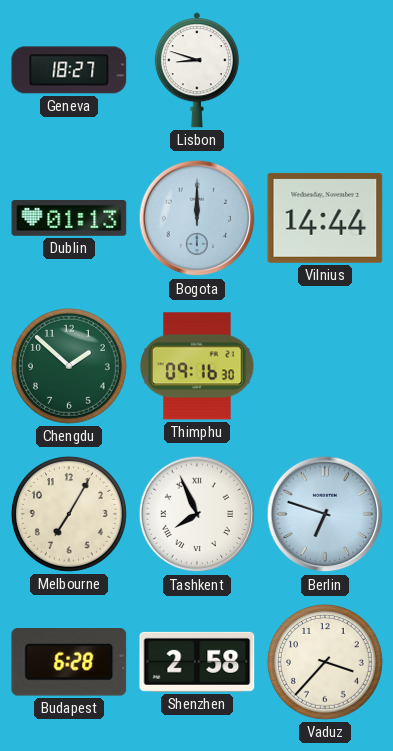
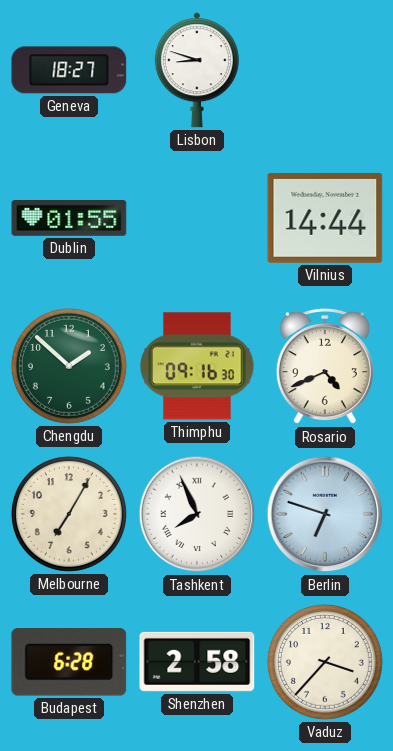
Dublin: 01:13 -> 01:55 (69, 219)
Bogota: 12:00 -> none (197, 218)
Rosario: none -> 4:41 (325, 366)
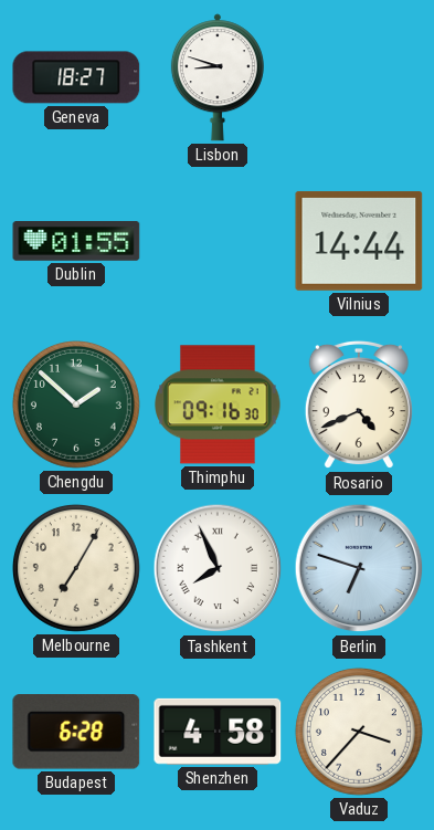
Shenzhen: 2:58 -> 4:58 (218, 732)
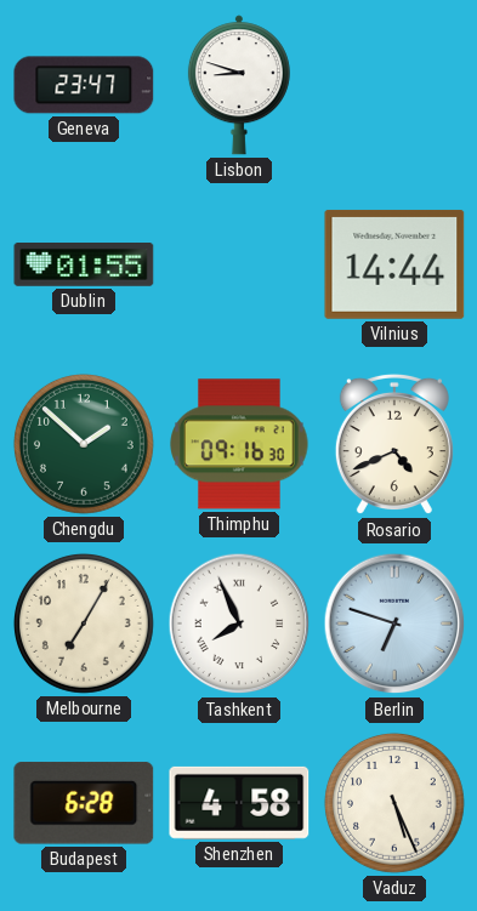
Geneva: 18:27 -> 23:47 (84, 85)
Vaduz: 3:37 -> 5:26 (394, 803)
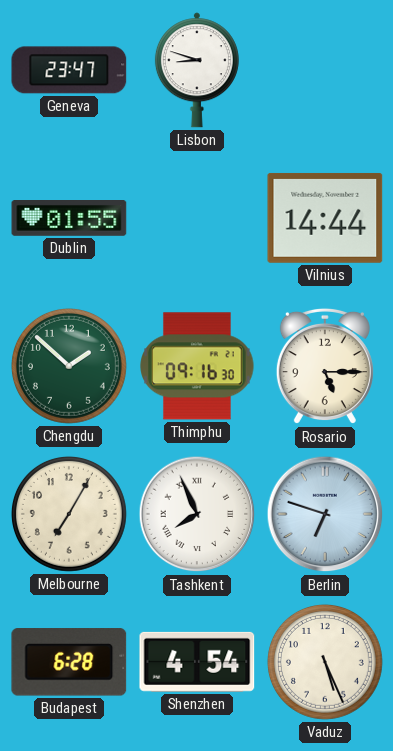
Rosario: 4:41 -> 5:15 (325, 366)
Shenzhen: 4:58 -> 4:54 (197, 662)
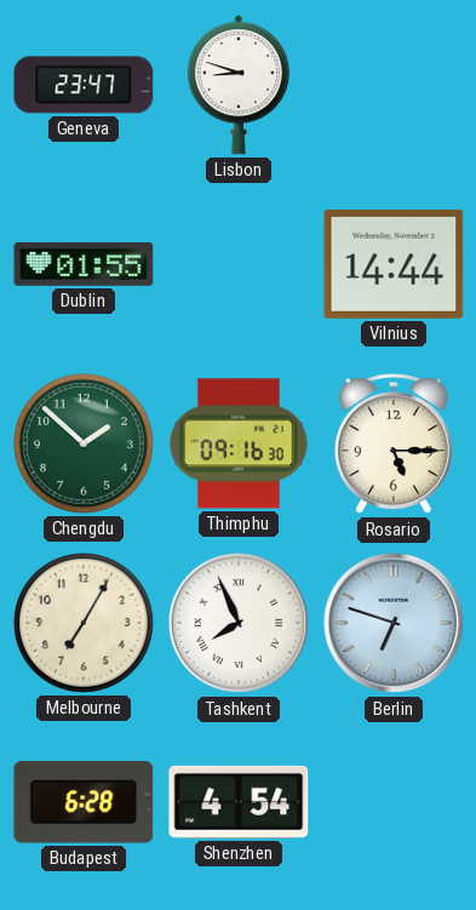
Vaduz: 5:26 -> none (325, 662)
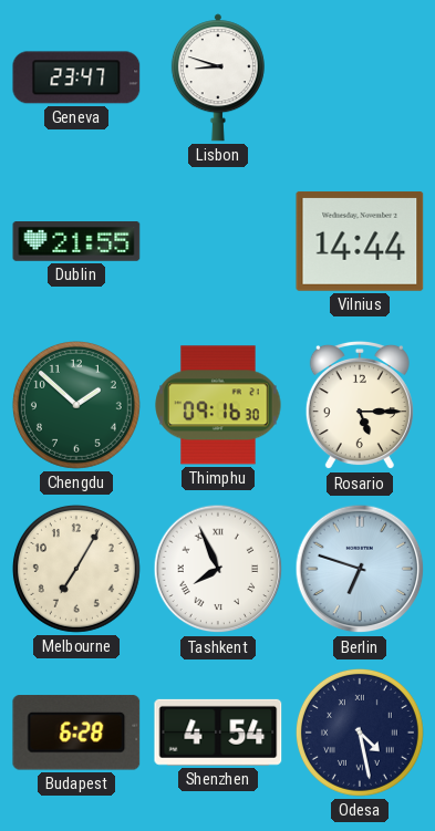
Dublin: 01:55 -> 21:55 (76, 242)
Odesa: none -> 4:28 (360, 733)
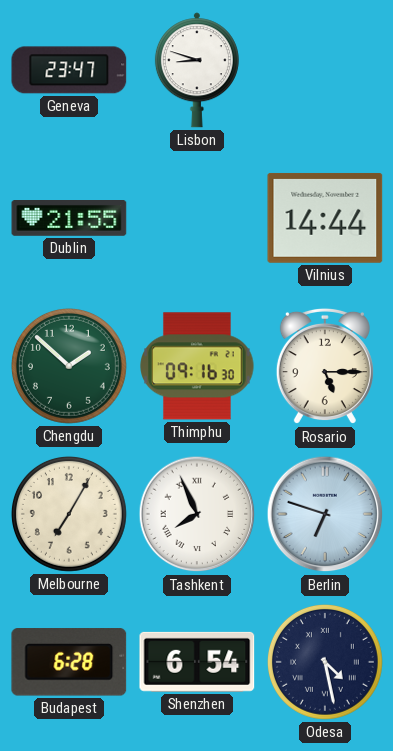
Shenzhen: 4:54 -> 6:54 (197, 662)
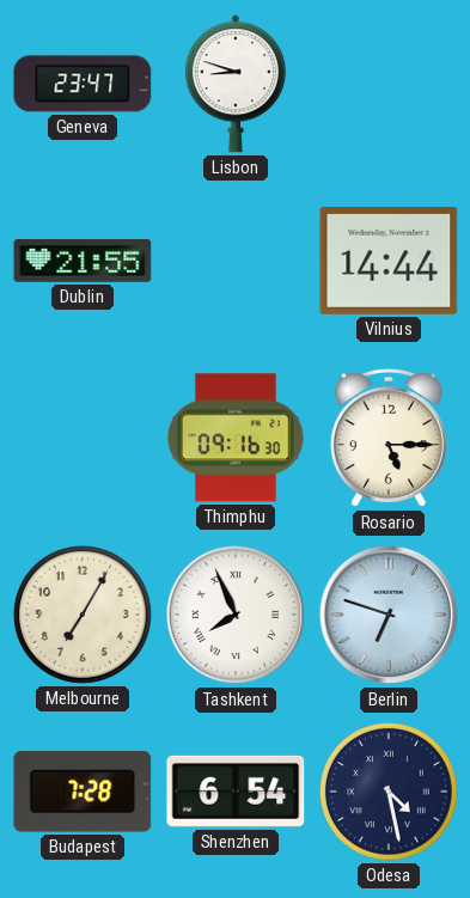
Chengdu: 1:52 -> none (69, 366)
Budapest: 6:28 -> 7:28 (83, 792)
